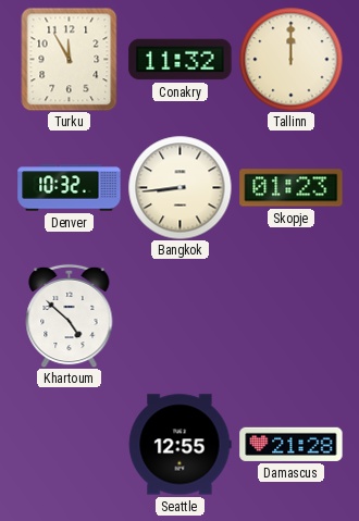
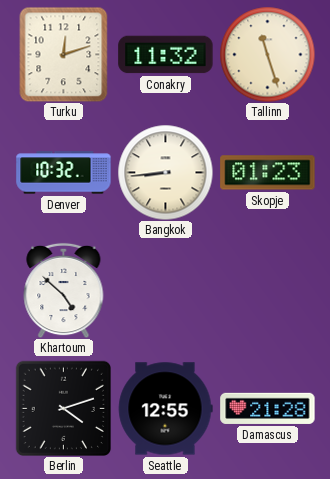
Turku: 11:55 -> 12:12 (64, 54)
Tallinn: 12:00 -> 11:27 (267, 54)
Berlin: none -> 4:12 (63, 408)
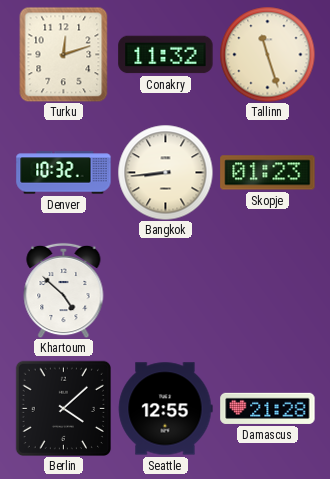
Berlin: 4:12 -> 4:08 (63, 408)
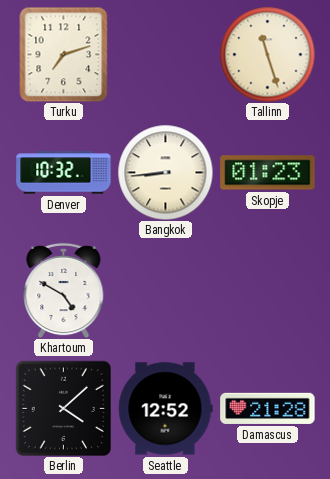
Turku: 12:12 -> 7:12 (64, 54)
Conakry: 11:32 -> none (166, 55)
Khartoum: 4:52 -> 4:50 (64, 290)
Seattle: 12:55 -> 12:52 (165, 409)
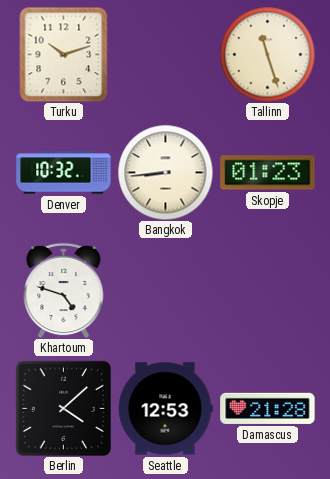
Turku: 7:12 -> 10:12 (64, 54)
Khartoum: 4:50 -> 4:48 (64, 290)
Seattle: 12:52 -> 12:53 (165, 409)
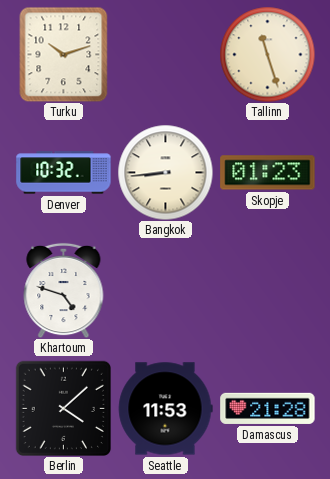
Seattle: 12:53 -> 11:53 (165, 409)
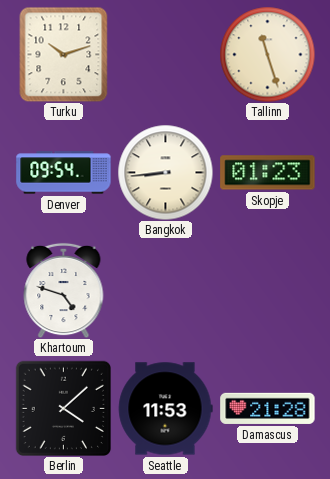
Denver: 10:32 -> 09:54 (64, 173)
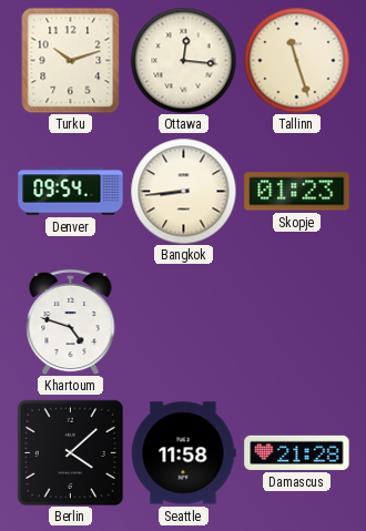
Ottawa: none -> 12:16 (183, 60)
Seattle: 11:53 -> 11:58 (183, 453)
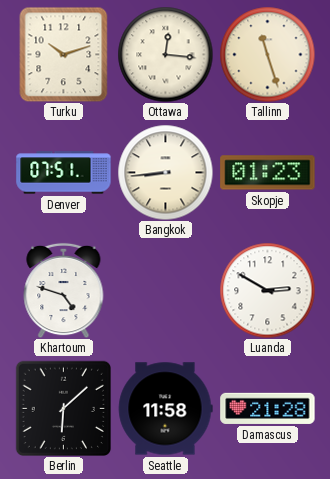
Denver: 09:54 -> 07:51 (64, 173)
Luanda: none -> 2:50 (267, 290)
Berlin: 4:08 -> 6:08 (63, 408)
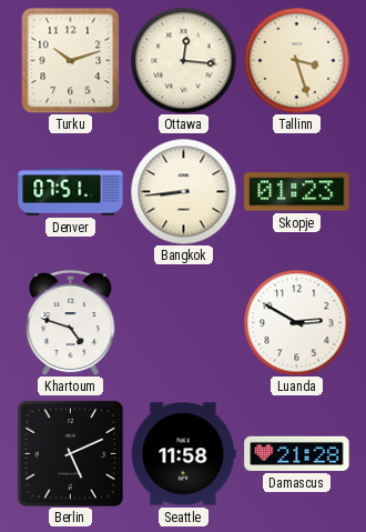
Tallinn: 11:27 -> 3:27 (296, 60)
Berlin: 6:08 -> 5:11 (70, 453)
